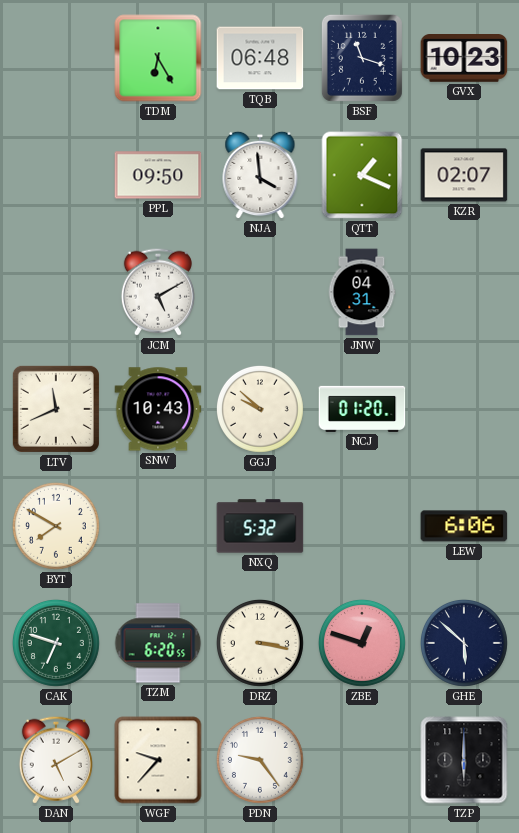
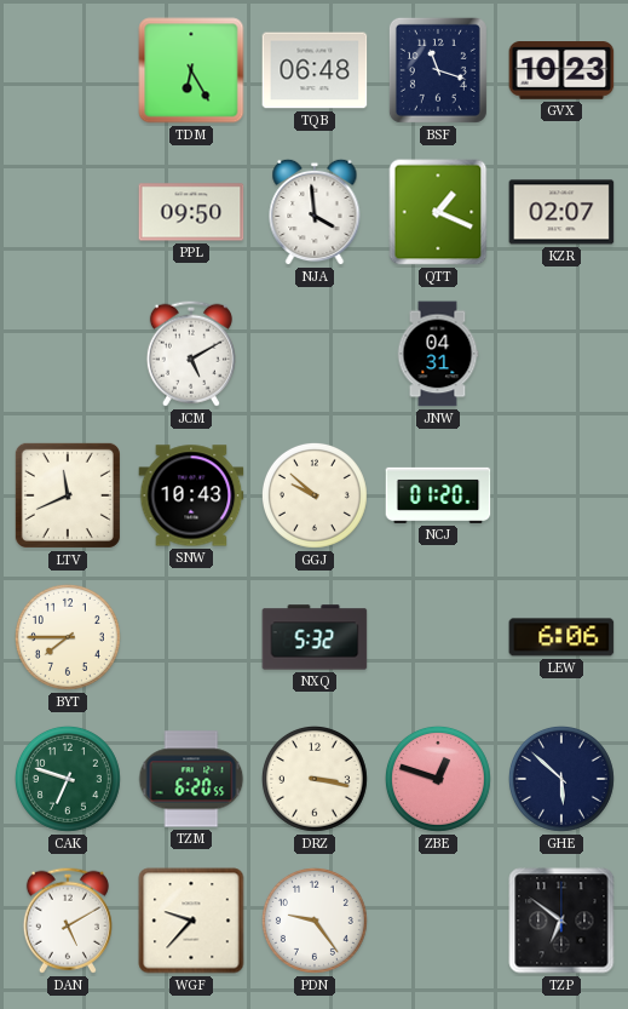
BYT: 7:50 -> 7:45 (68, 637)
TZP: 6:00 -> 6:51 (561, 921)
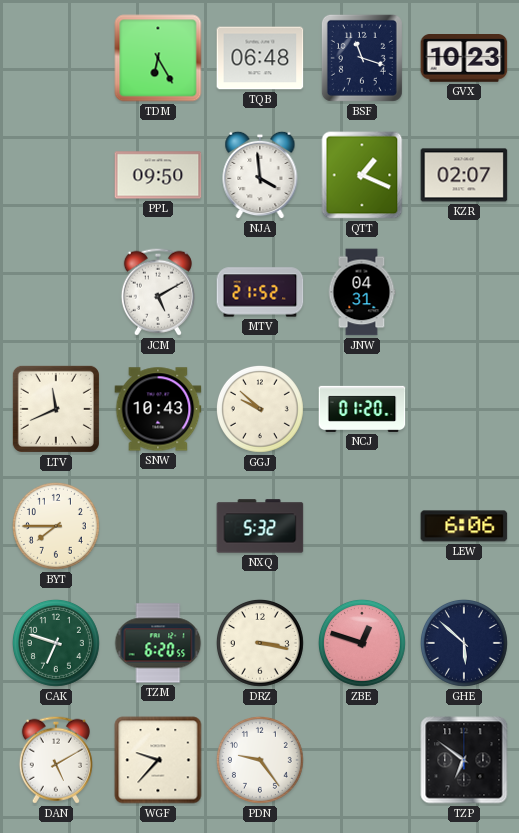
MTV: none -> 21:52 (260, 292)
